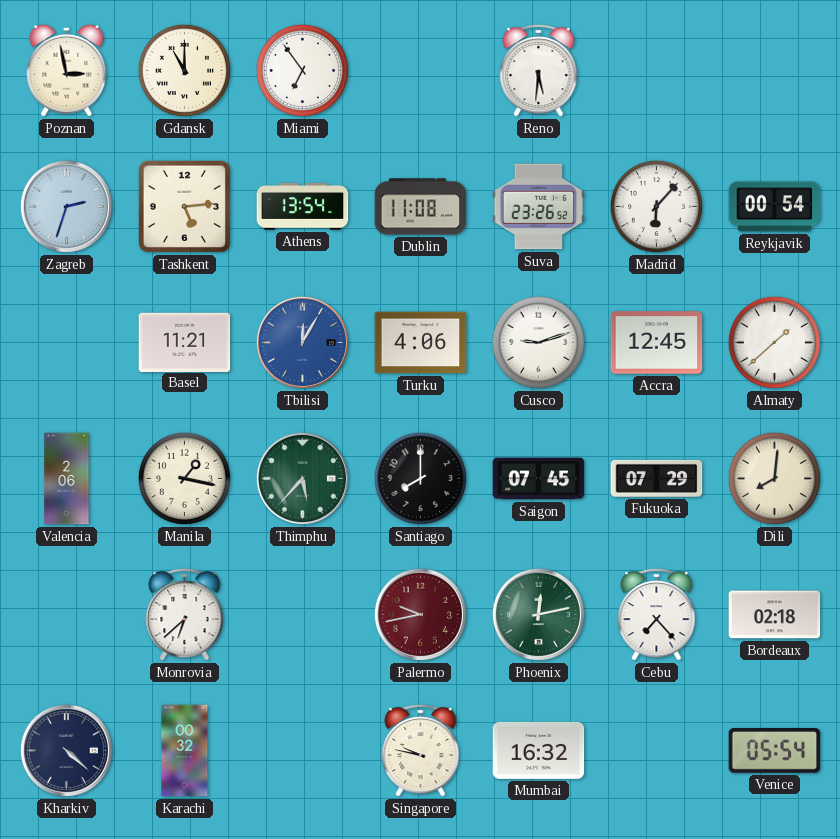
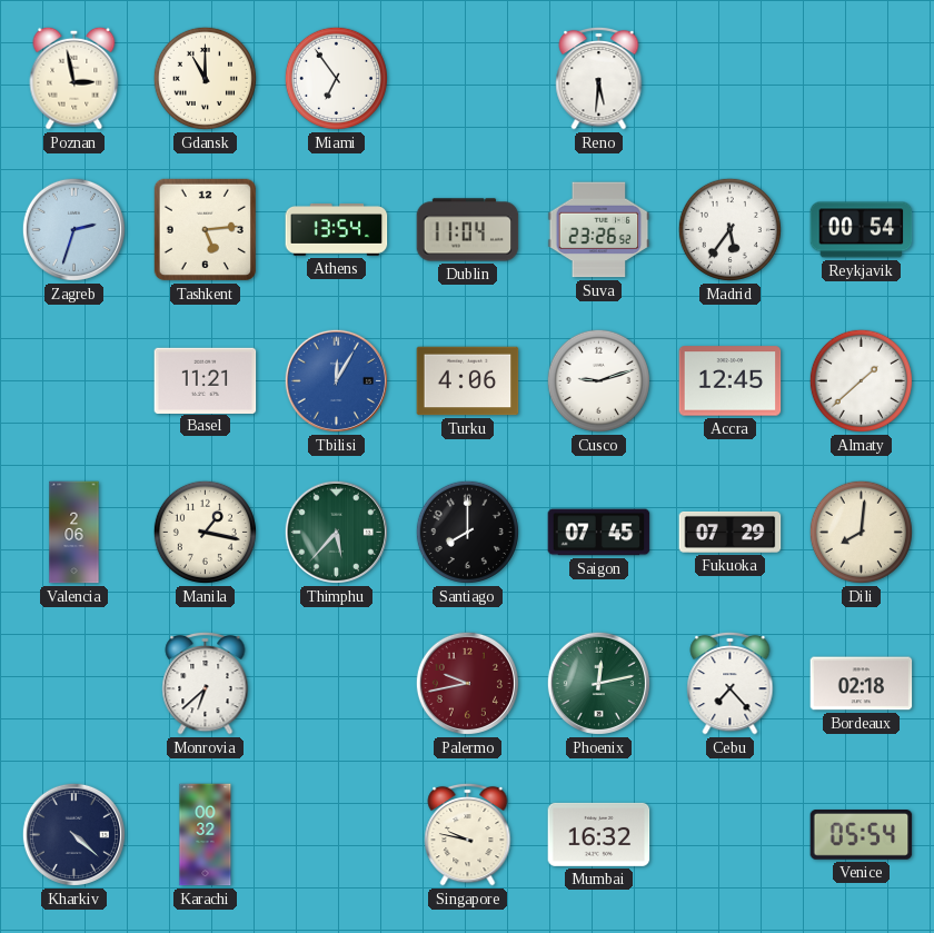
Dublin: 11:08 -> 11:04 (468, 230)
Madrid: 6:07 -> 5:36 (729, 229)
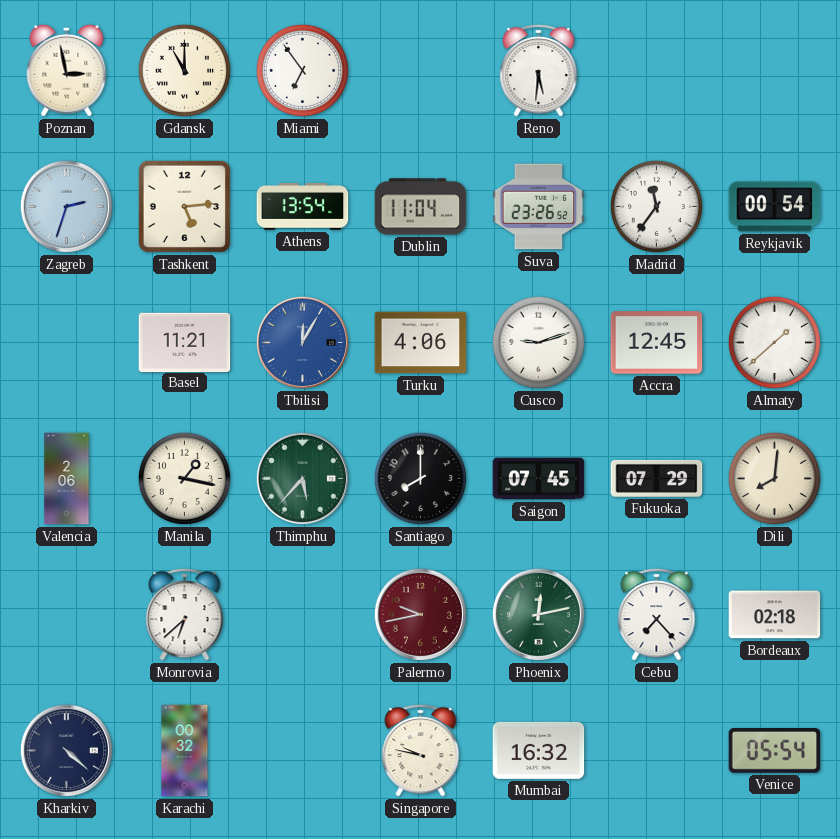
Madrid: 5:36 -> 11:36 (656, 206)
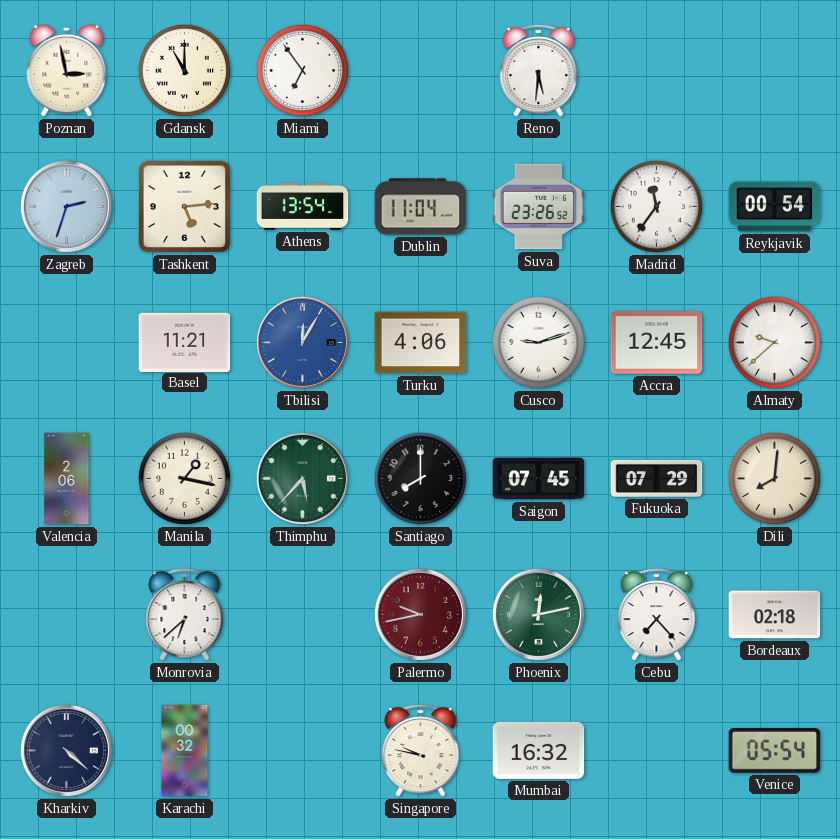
Almaty: 1:38 -> 9:38 (774, 342)
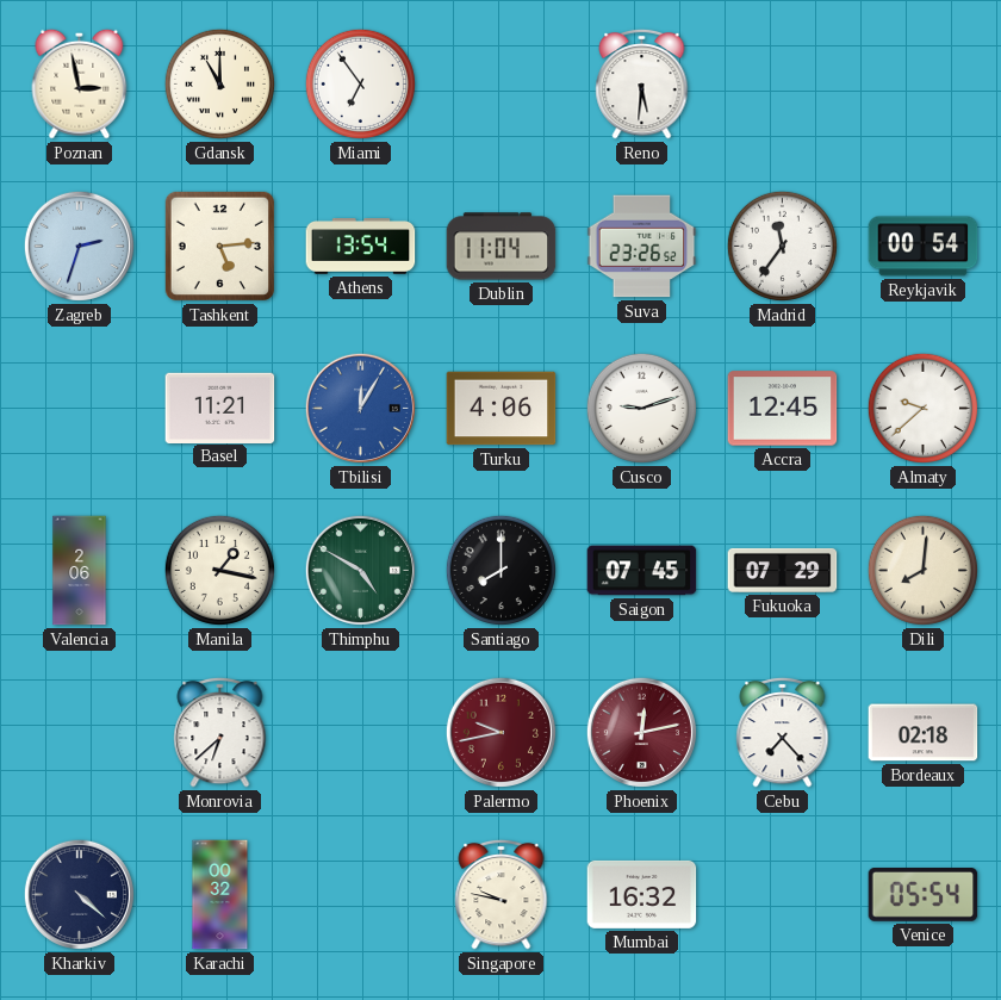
Thimphu: 5:37 -> 4:50 (360, 570)
Phoenix dial: green -> burgundy (641, 732)
